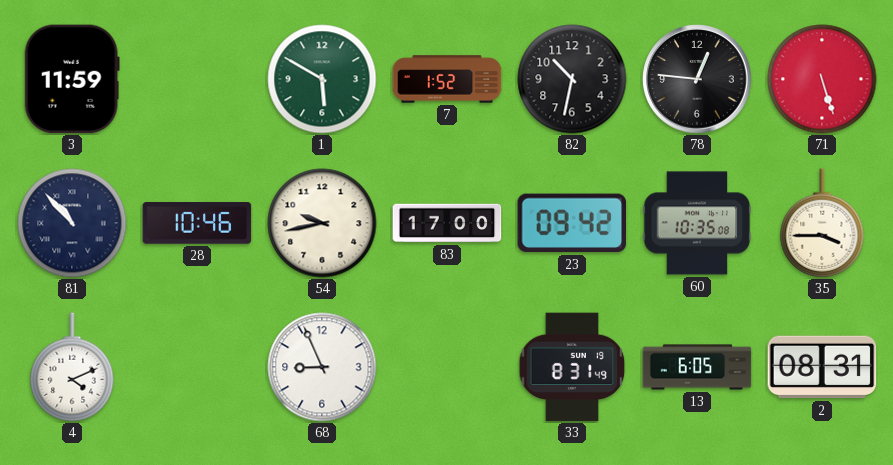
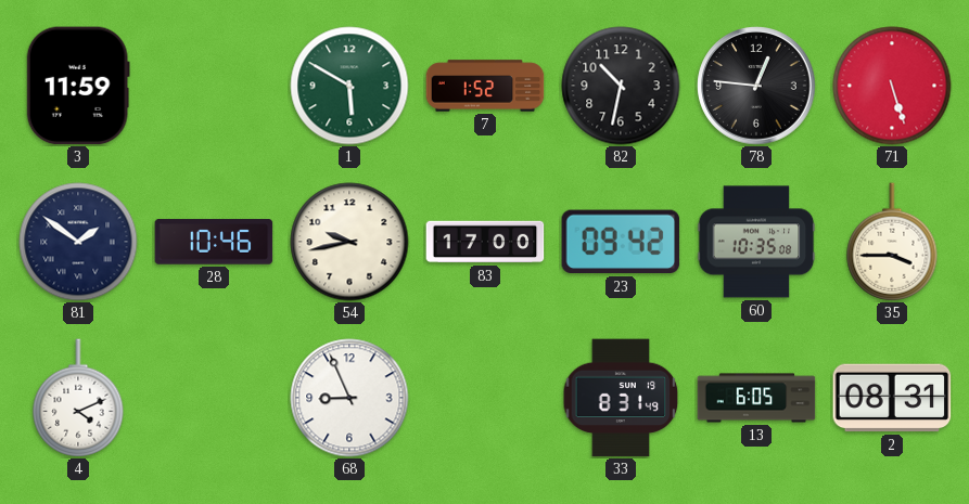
81: 10:53 -> 1:51 (78, 242)
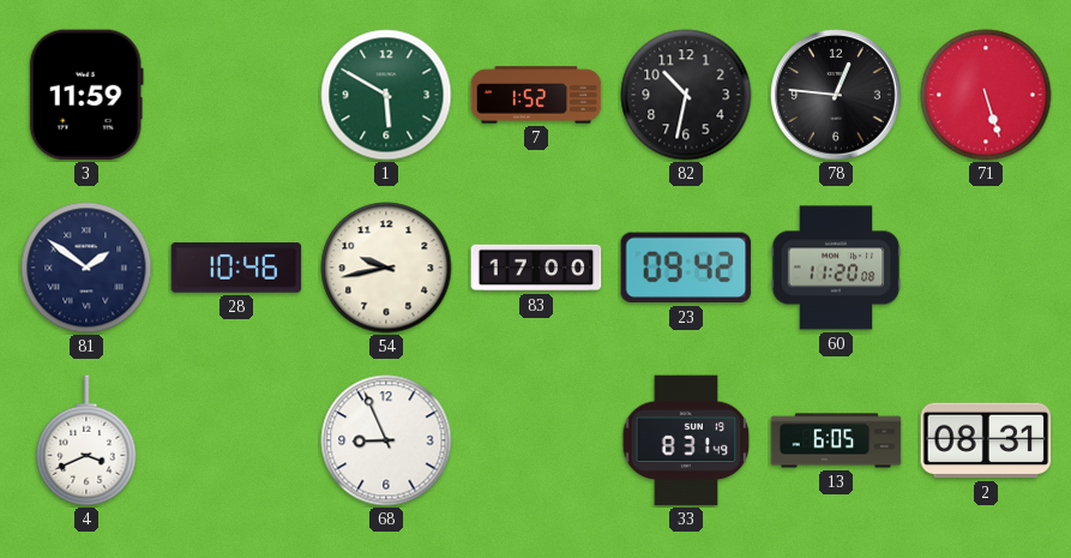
60: 10:35 -> 11:20 (836, 268)
35: 3:45 -> none (892, 242)
4: 4:11 -> 3:41 (86, 440)
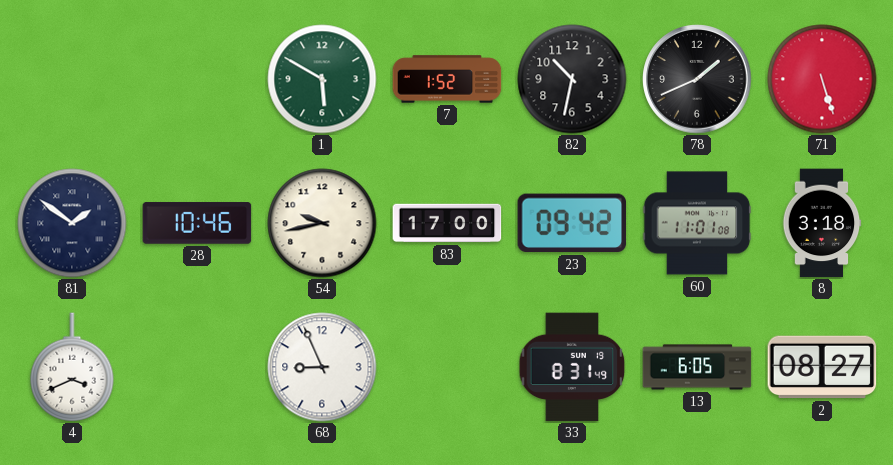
3: 11:59 -> none (86, 95)
78: 12:46 -> 1:41 (697, 79)
60: 11:20 -> 11:01 (697, 223)
8: none -> 3:18 (822, 223)
2: 08:31 -> 08:27 (822, 367)
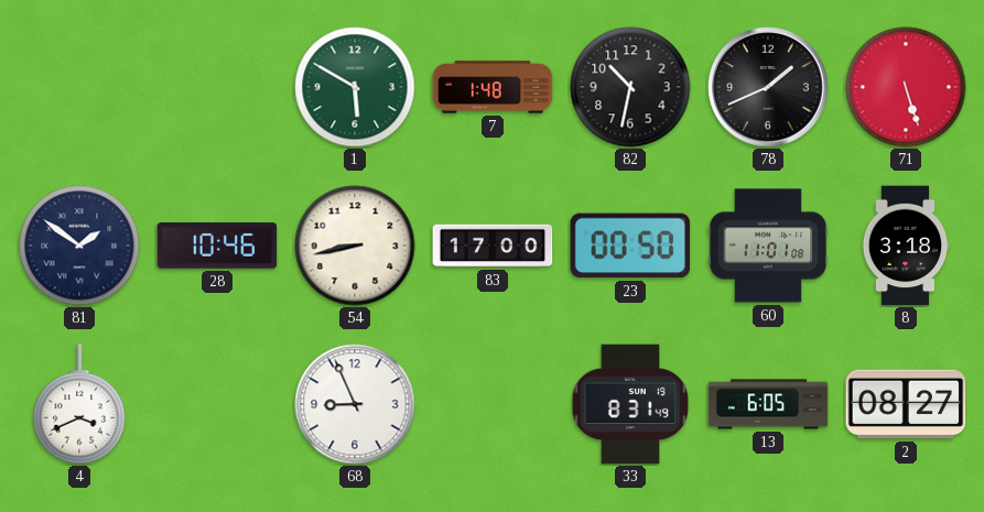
7: 1:52 -> 1:48 (493, 87)
54: 9:43 -> 8:43 (355, 246)
23: 09:42 -> 00:50 (630, 246)
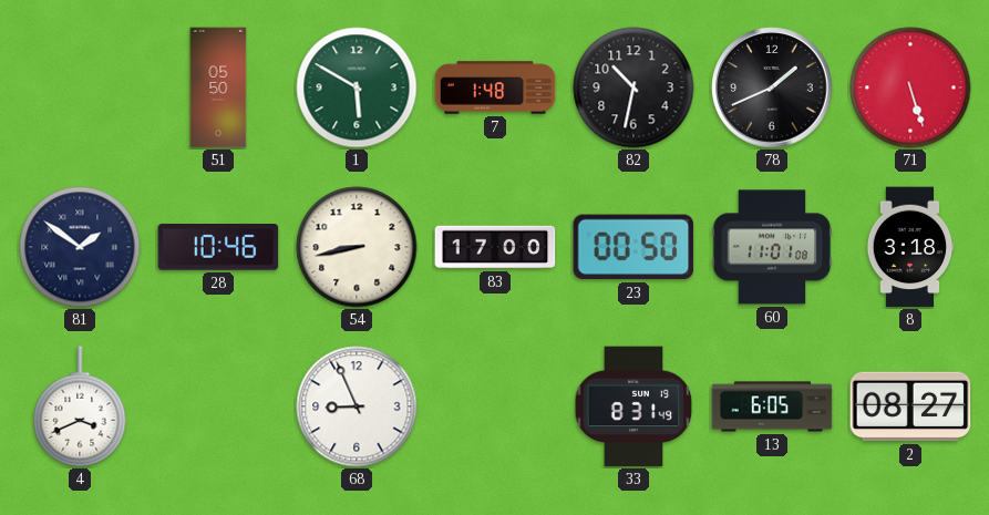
51: none -> 05:50 (218, 87)
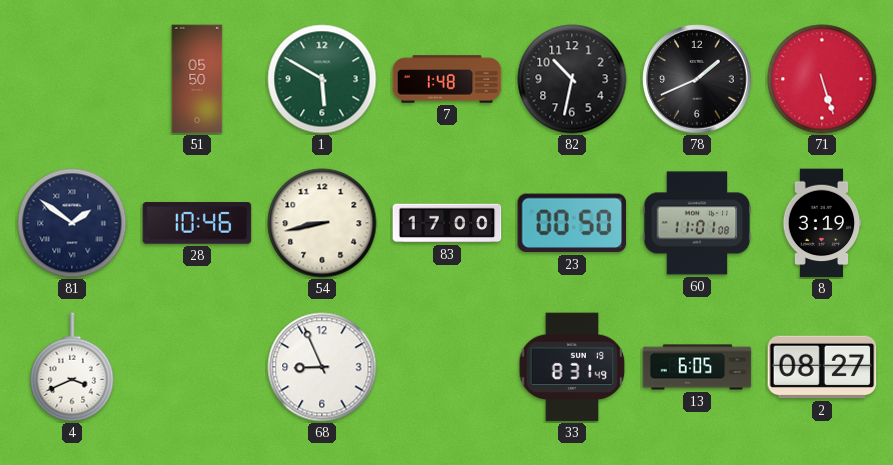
8: 3:18 -> 3:19 (822, 223)
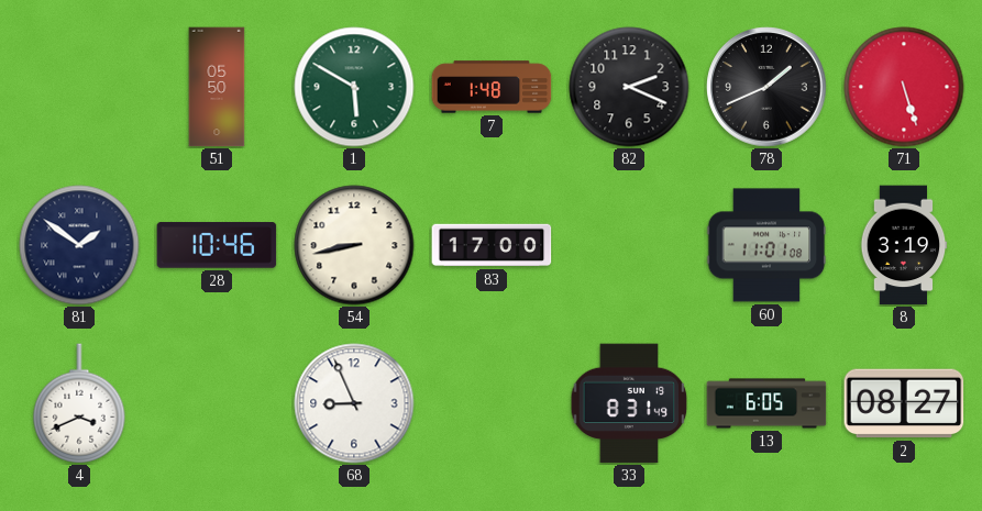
82: 10:32 -> 2:19 (629, 87)
23: 00:50 -> none (572, 223)
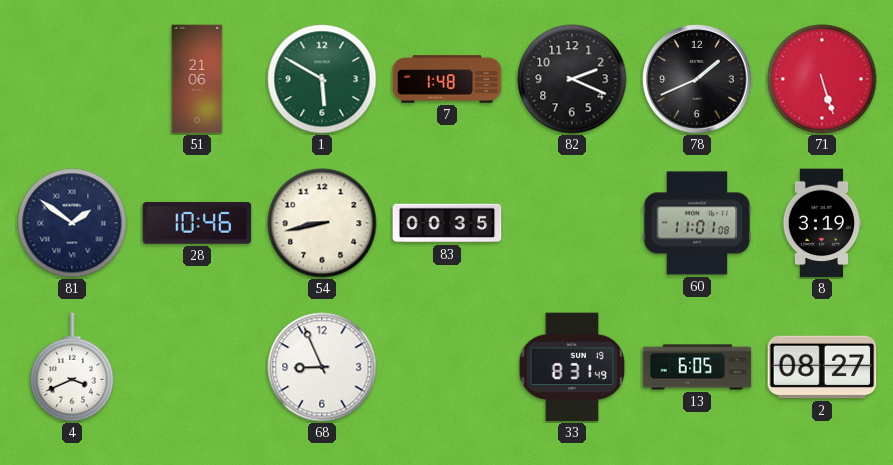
51: 05:50 -> 21:06 (197, 79)
83: 17:00 -> 00:35 (447, 223)
